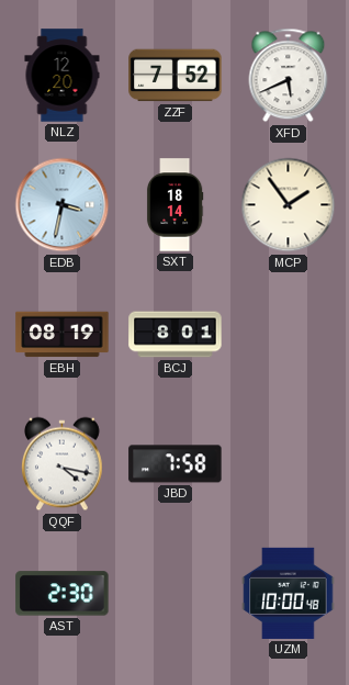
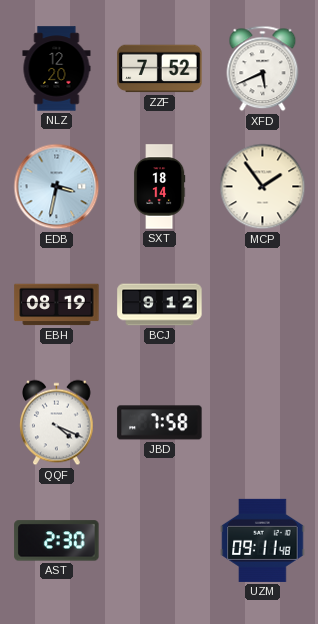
BCJ: 8:01 -> 9:12 (160, 305)
QQF: 4:17 -> 4:19 (57, 423)
UZM: 10:00 -> 09:11 (263, 540)
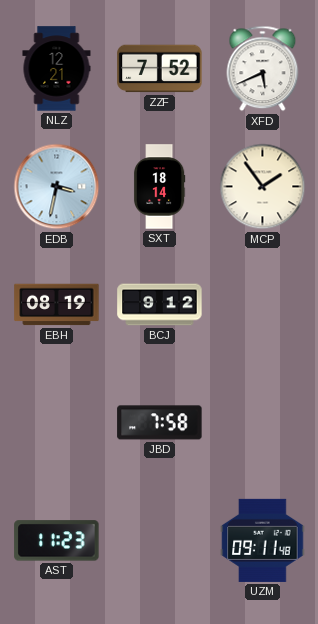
NLZ: 12:20 -> 12:21 (57, 69)
QQF: 4:19 -> none (57, 423)
AST: 2:30 -> 11:23 (57, 541)
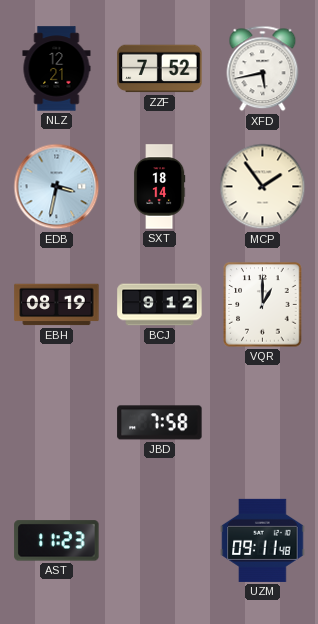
XFD: 5:41 -> 5:43 (263, 69)
VQR: none -> 1:00 (263, 305)
